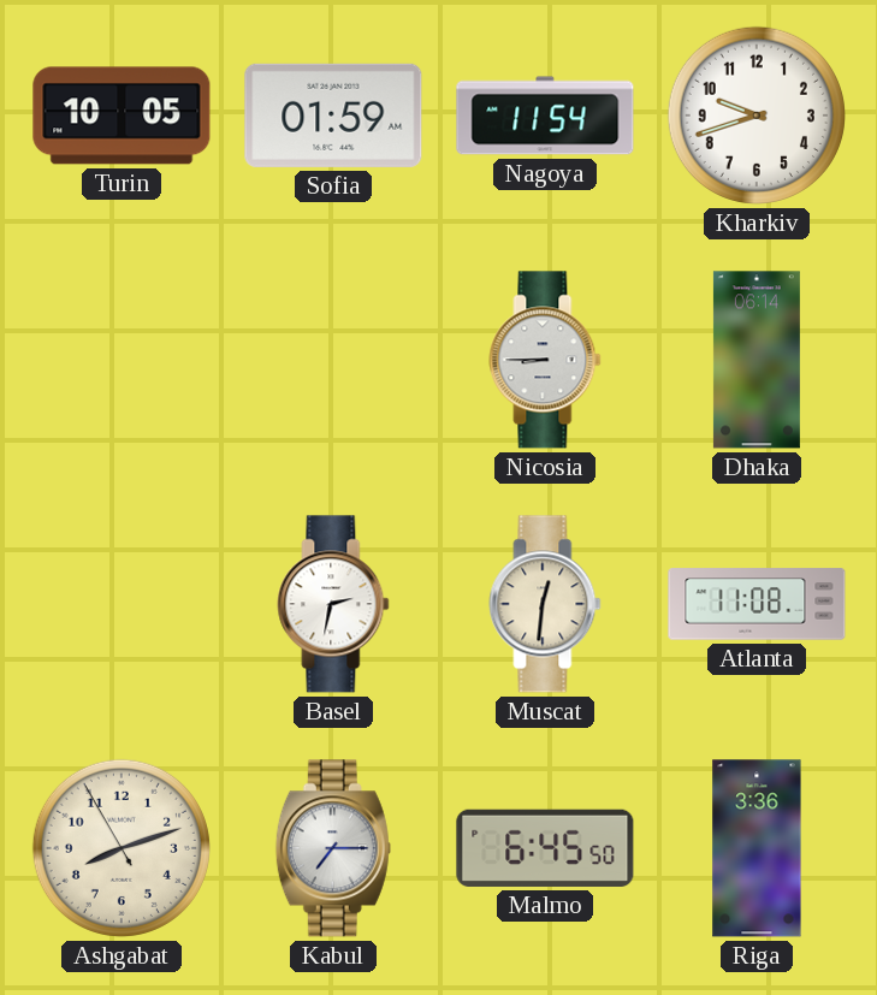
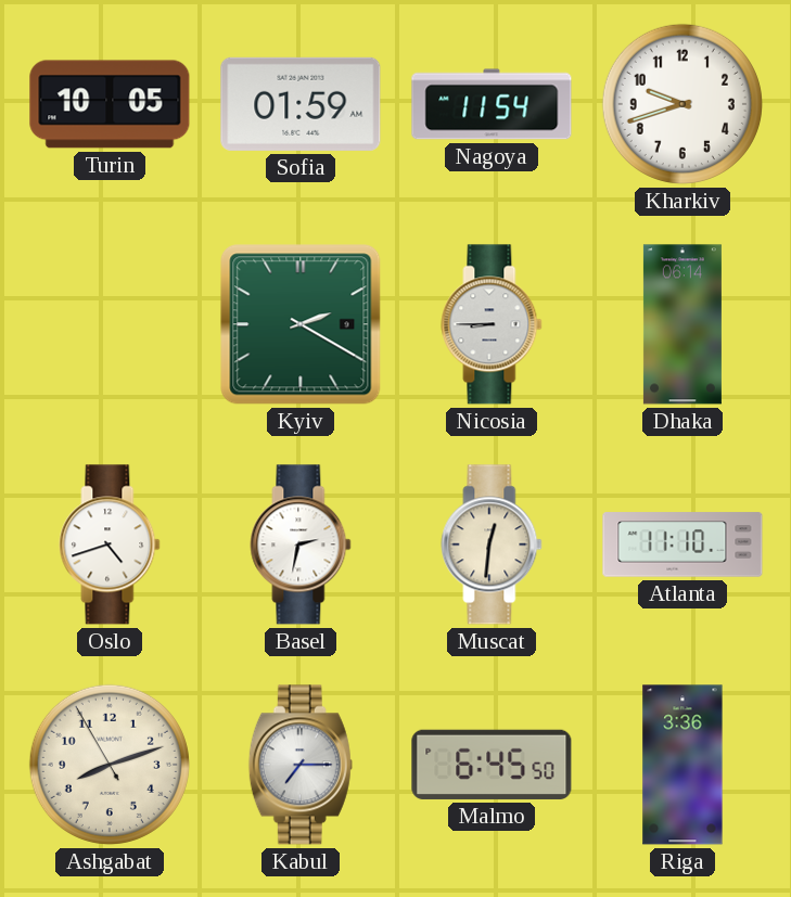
Kyiv: none -> 2:20 (301, 324)
Oslo: none -> 4:42 (110, 544)
Atlanta: 11:08 -> 11:10 (682, 544)
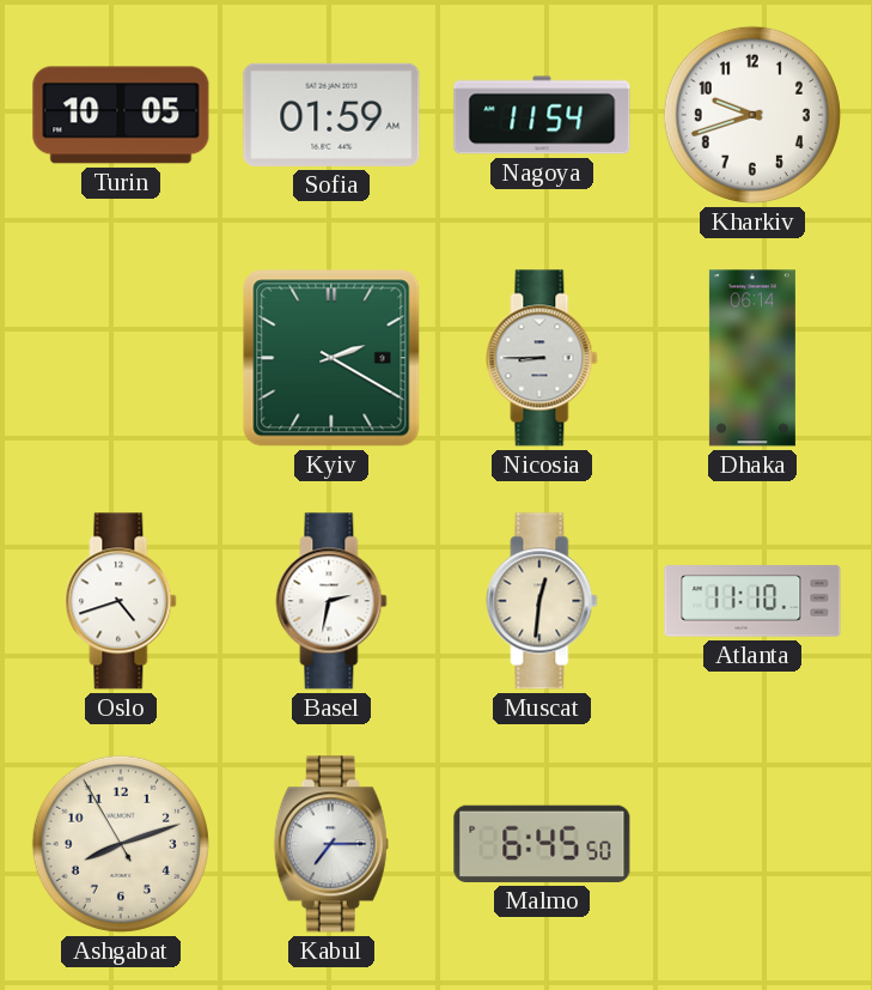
Riga: 3:36 -> none (682, 765)
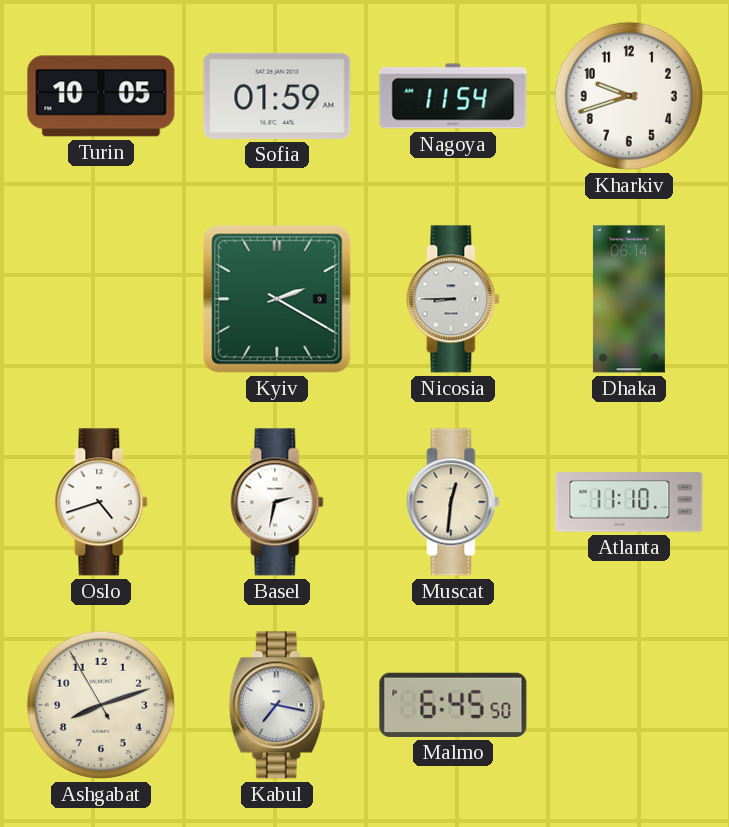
Kabul: 7:15 -> 7:17 (277, 705)
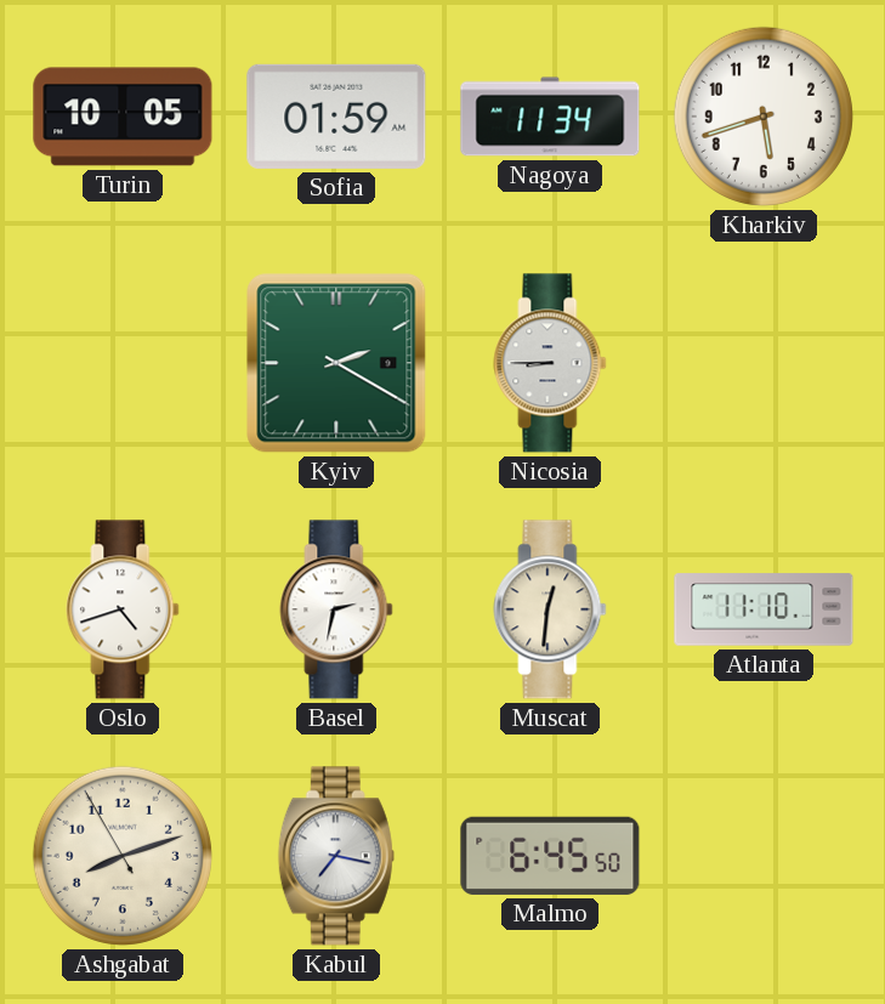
Nagoya: 11:54 -> 11:34 (550, 117)
Kharkiv: 9:42 -> 5:42 (764, 117)
Dhaka: 06:14 -> none (629, 299)
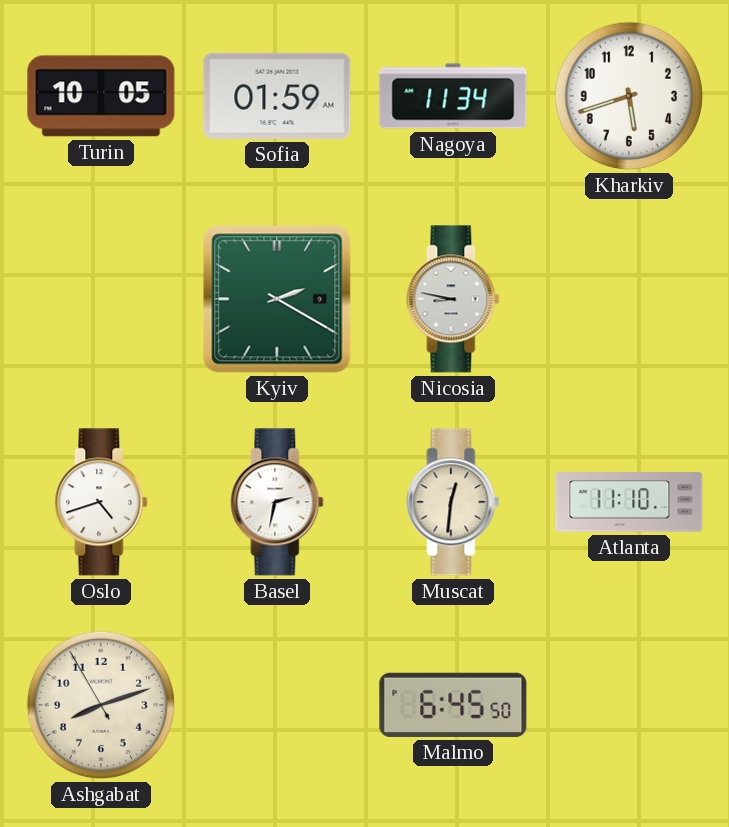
Nicosia: 8:45 -> 8:47 (453, 299)
Kabul: 7:17 -> none (336, 856)
